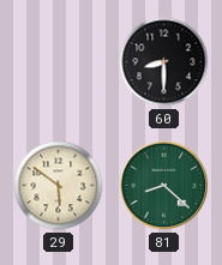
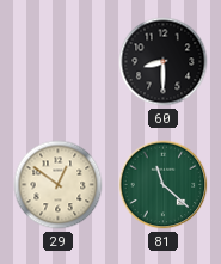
29: 5:51 -> 12:51 (59, 185)
81: 8:22 -> 11:22 (164, 185)
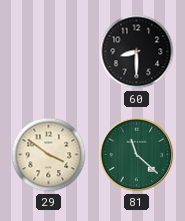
29: 12:51 -> 3:51 (49, 155)
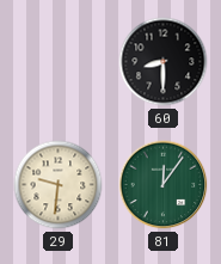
29: 3:51 -> 9:31 (59, 185)
81: 11:22 -> 12:06 (164, 185)
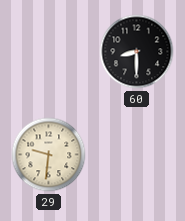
81: 12:06 -> none (164, 185)
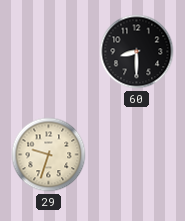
29: 9:31 -> 9:33 (49, 155)
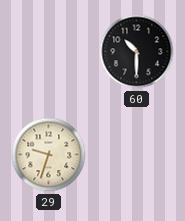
60: 8:30 -> 10:30 (137, 52)
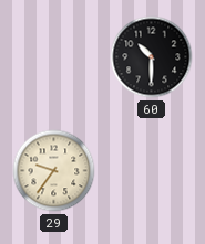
29: 9:33 -> 9:36 (54, 171)
